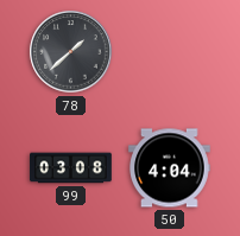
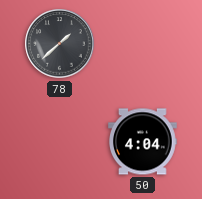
99: 03:08 -> none (71, 168)
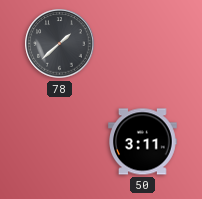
50: 4:04 -> 3:11 (143, 142)
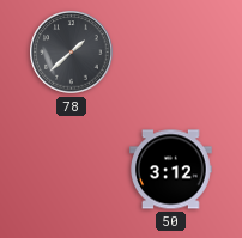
50: 3:11 -> 3:12 (171, 170)
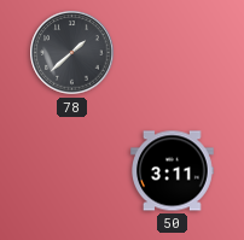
50: 3:12 -> 3:11 (173, 171)
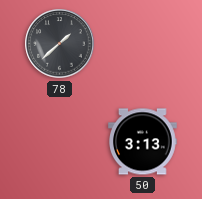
50: 3:11 -> 3:13 (143, 142)
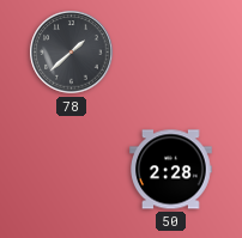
50: 3:13 -> 2:28 (171, 170)
